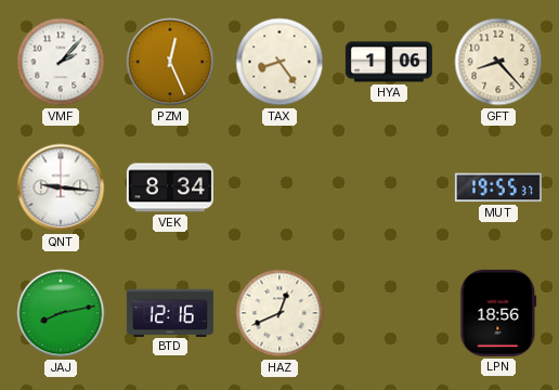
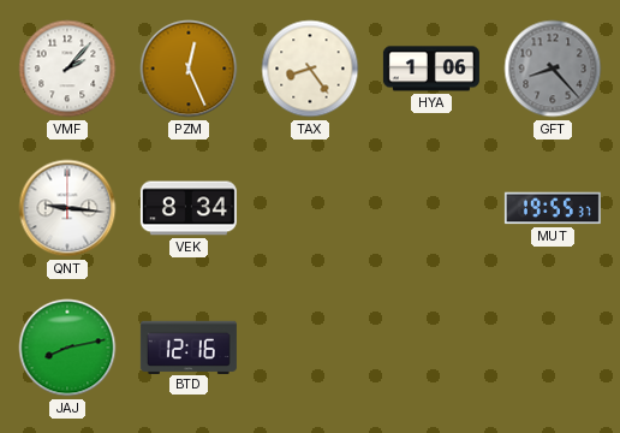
GFT dial: cream -> grey (553, 69)
HAZ: 12:41 -> none (279, 313)
LPN: 18:56 -> none (498, 313)
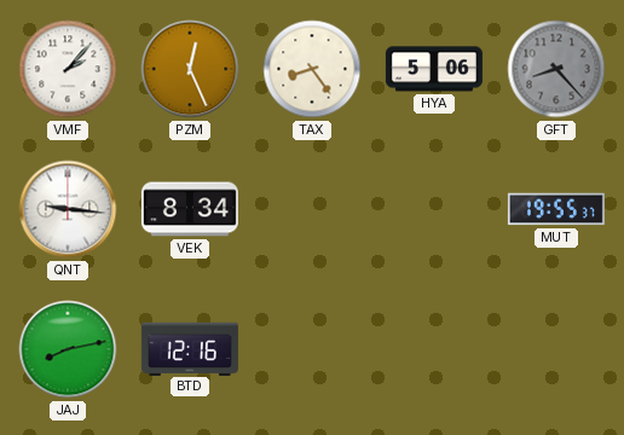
HYA: 1:06 -> 5:06 (434, 69)
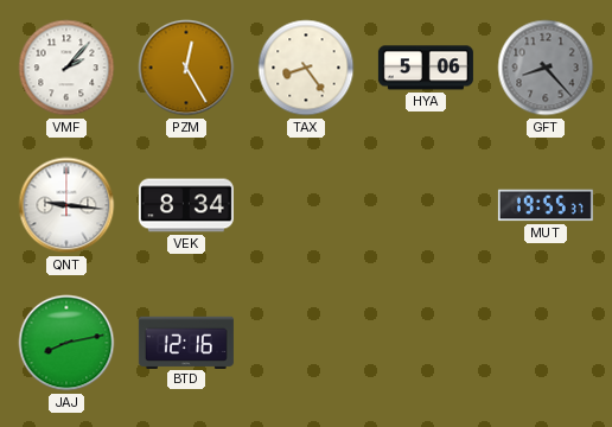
PZM: 12:26 -> 12:25 (186, 68)
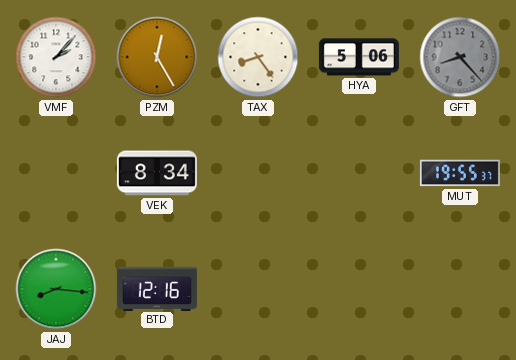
QNT: 9:16 -> none (66, 205)
JAJ: 8:13 -> 8:16 (56, 289)
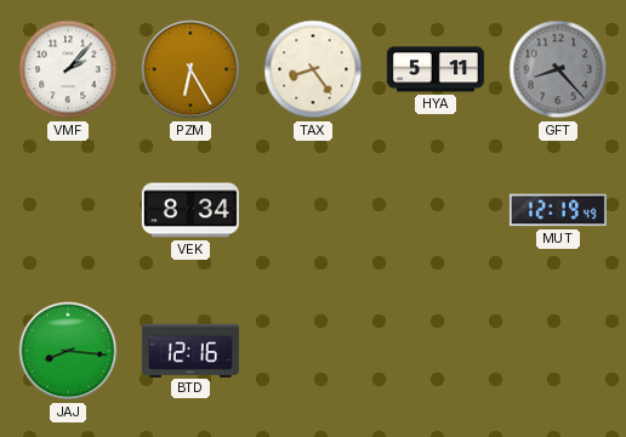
PZM: 12:25 -> 6:25 (190, 69)
HYA: 5:06 -> 5:11 (436, 69)
MUT: 19:55 -> 12:19 (558, 210)
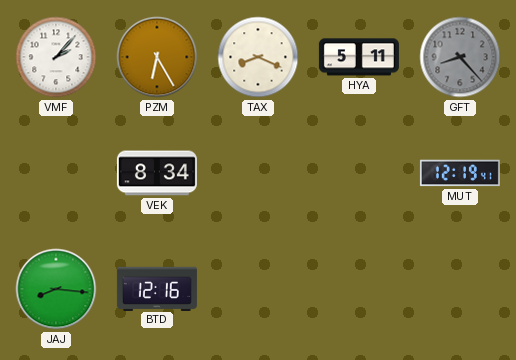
TAX: 8:24 -> 8:19 (258, 57)
MUT: 12:19:49 -> 12:19:41 (460, 173)
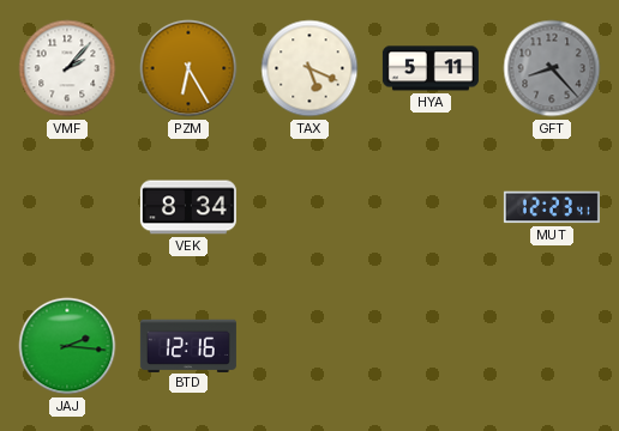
TAX: 8:19 -> 5:19 (309, 68)
MUT: 12:19 -> 12:23 (552, 207)
JAJ: 8:16 -> 2:16 (67, 346)
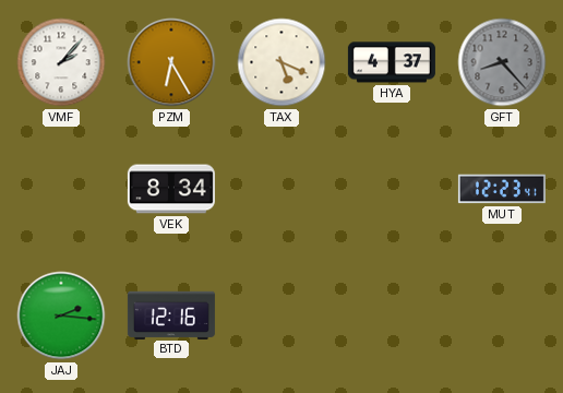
HYA: 5:11 -> 4:37 (392, 62)
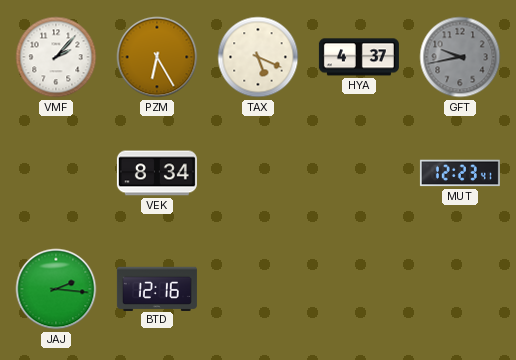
GFT: 8:23 -> 9:43 (460, 57)
